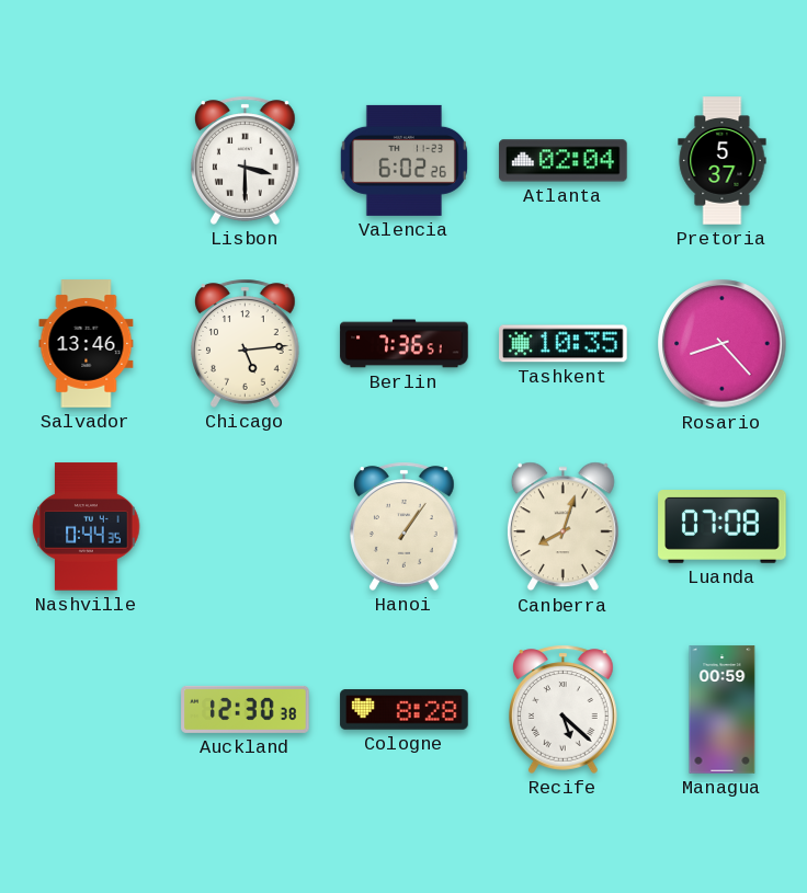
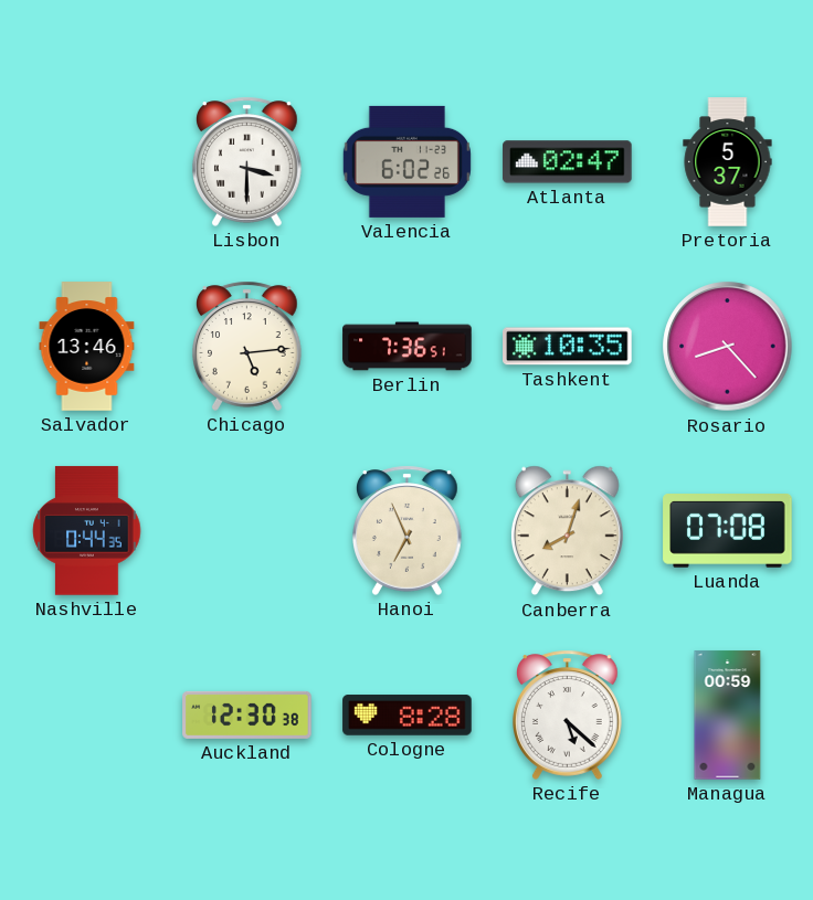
Atlanta: 02:04 -> 02:47 (568, 162)
Hanoi: 1:06 -> 6:56 (408, 530)
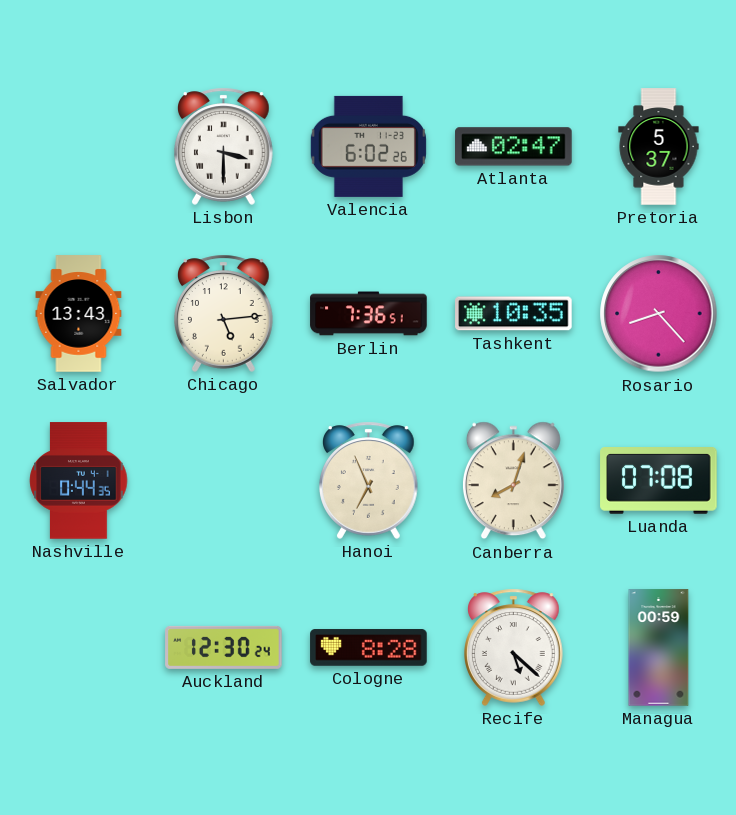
Salvador: 13:46 -> 13:43 (79, 314)
Auckland: 12:30:38 -> 12:30:24 (224, 647)
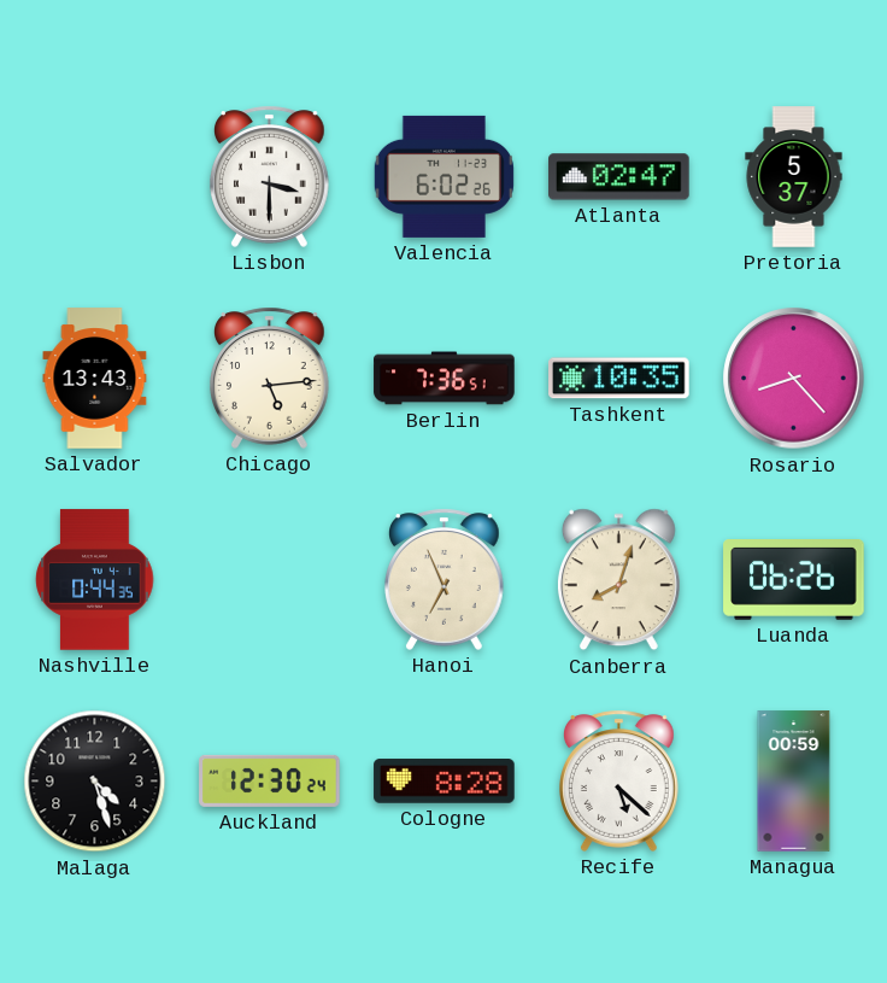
Luanda: 07:08 -> 06:26 (794, 580)
Malaga: none -> 4:27 (95, 782)
